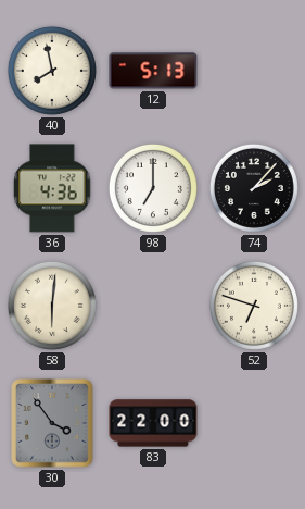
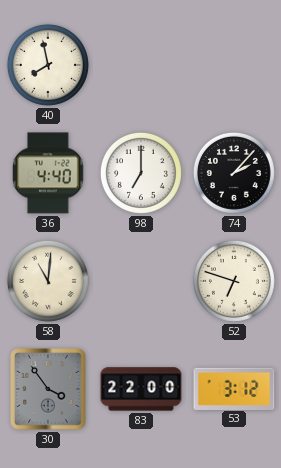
12: 5:13 -> none (153, 71)
36: 4:36 -> 4:40 (48, 173)
58: 6:01 -> 11:01 (48, 281)
53: none -> 3:12 (234, 388)
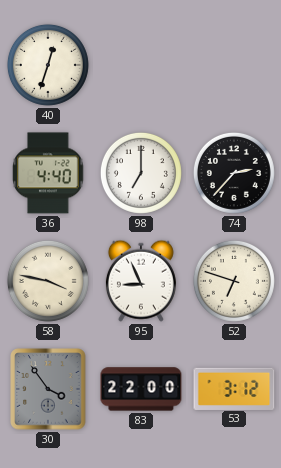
40: 7:58 -> 12:33 (48, 65)
74: 2:07 -> 2:37 (234, 173)
58: 11:01 -> 3:47 (48, 281)
95: none -> 8:56 (141, 281)
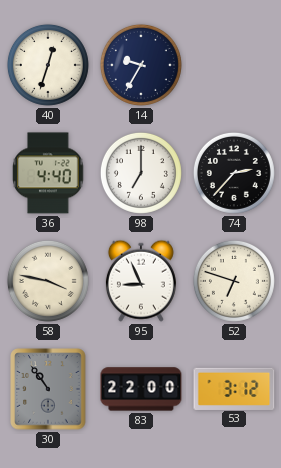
14: none -> 9:35 (141, 65)
30: 3:54 -> 10:54 (48, 389)
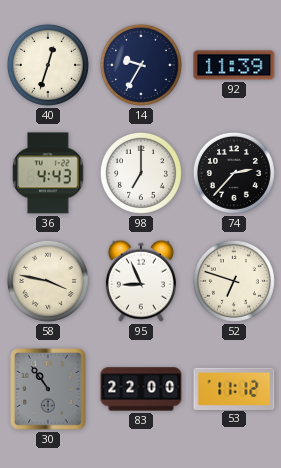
92: none -> 11:39 (234, 65)
36: 4:40 -> 4:43 (48, 173)
53: 3:12 -> 11:12 (234, 388)
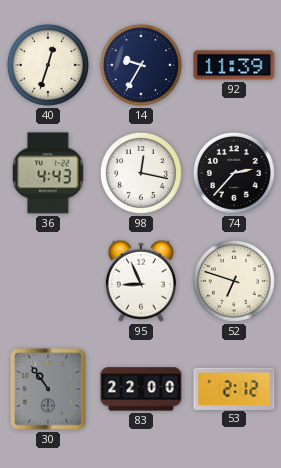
98: 7:00 -> 12:17 (141, 173)
58: 3:47 -> none (48, 281)
53: 11:12 -> 2:12 (234, 388)
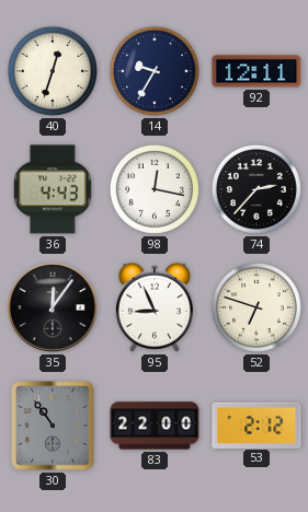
92: 11:39 -> 12:11 (256, 71)
35: none -> 12:06 (53, 307)
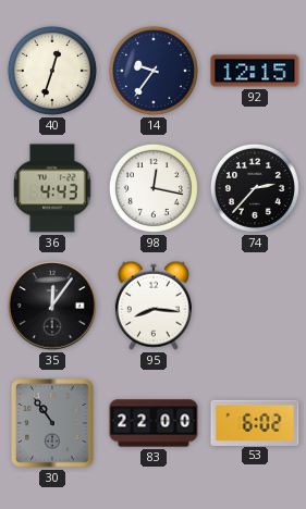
14: 9:35 -> 9:36 (154, 71)
92: 12:11 -> 12:15 (255, 71)
95: 8:56 -> 8:16 (154, 306)
52: 6:48 -> none (256, 307)
53: 2:12 -> 6:02 (255, 422)
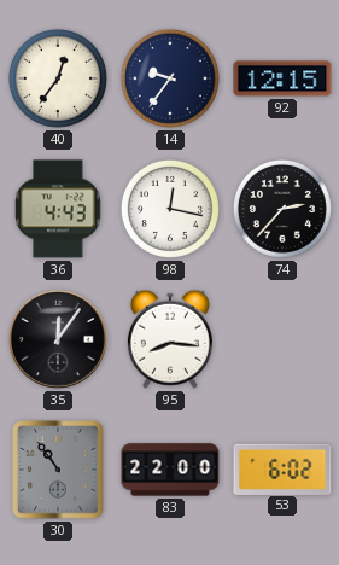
40: 12:33 -> 12:36 (58, 78)
